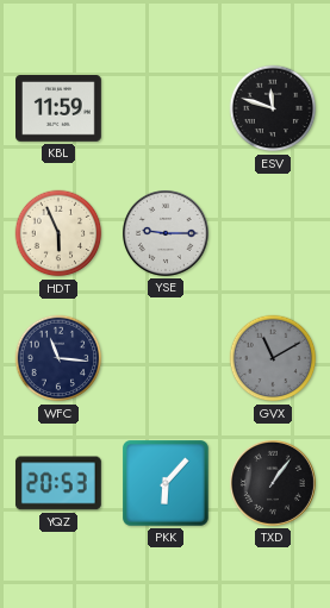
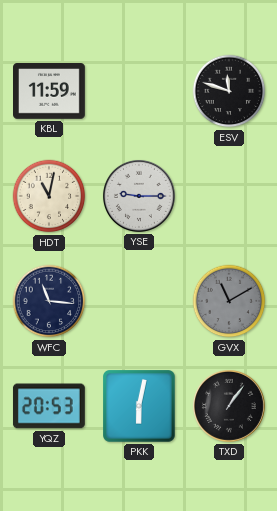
HDT: 5:56 -> 11:02 (49, 196)
PKK: 6:07 -> 6:02 (140, 407)
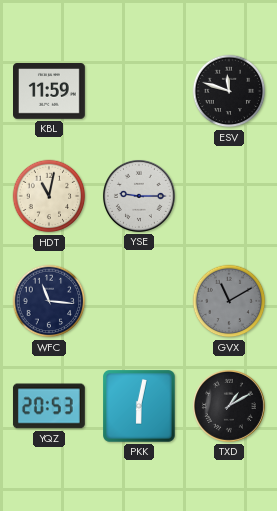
TXD: 1:06 -> 1:10 (229, 406)
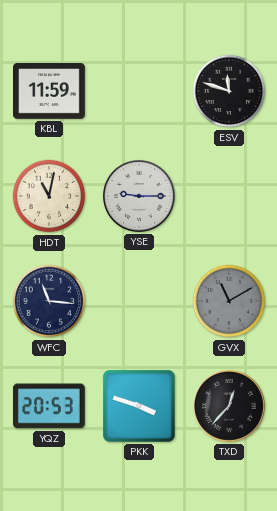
PKK: 6:02 -> 3:48 (140, 407)
TXD: 1:10 -> 12:37 (229, 406)
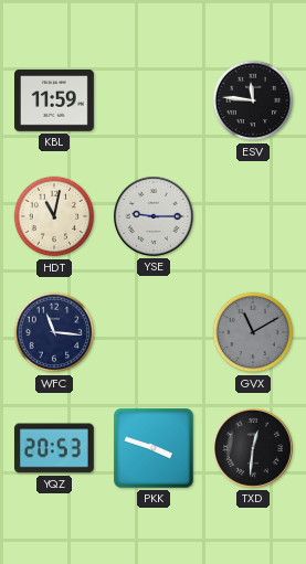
ESV: 11:48 -> 11:46 (253, 100)
TXD: 12:37 -> 12:31 (253, 448)
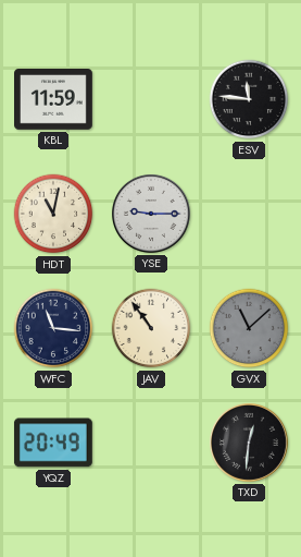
JAV: none -> 10:54 (151, 328)
GVX: 11:10 -> 11:08 (249, 328)
YQZ: 20:53 -> 20:49 (53, 443)
PKK: 3:48 -> none (155, 449)
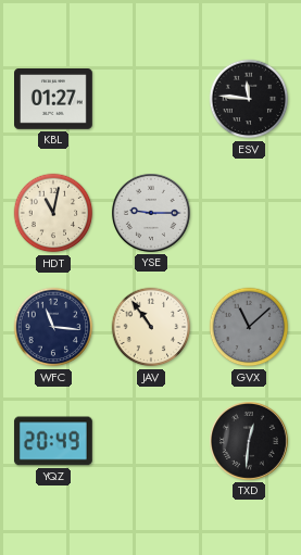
KBL: 11:59 -> 01:27 (54, 99)
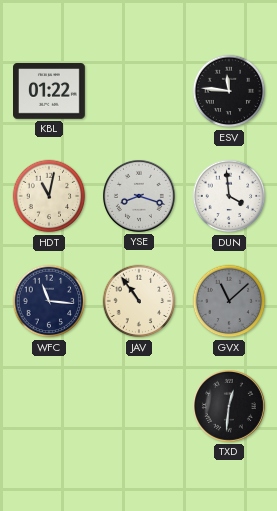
KBL: 01:27 -> 01:22 (50, 91)
YSE: 9:15 -> 8:18 (139, 196)
DUN: none -> 3:59 (229, 196)
YQZ: 20:49 -> none (53, 441)
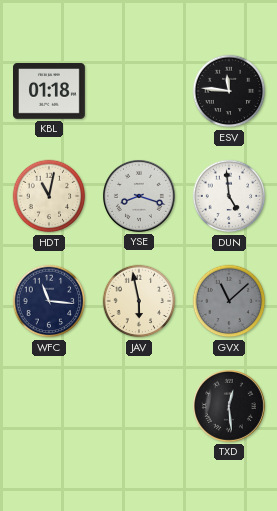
KBL: 01:22 -> 01:18 (50, 91)
DUN: 3:59 -> 4:59 (229, 196)
JAV: 10:54 -> 5:58 (139, 301)
TXD: 12:31 -> 12:29 (229, 406)
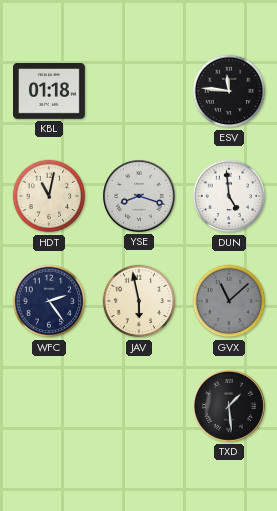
WFC: 11:16 -> 2:24 (49, 301)
TXD: 12:29 -> 1:29 (229, 406)
